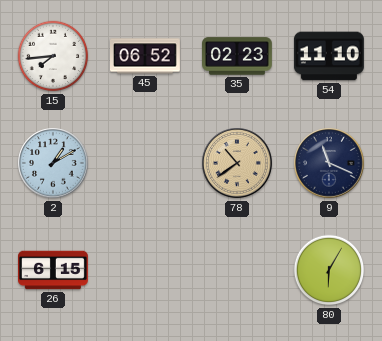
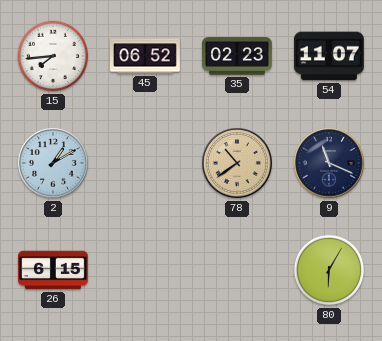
54: 11:10 -> 11:07 (329, 56)
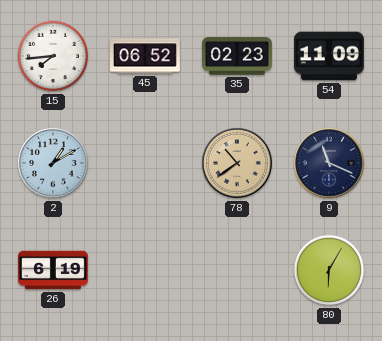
54: 11:07 -> 11:09 (329, 56)
26: 6:15 -> 6:19 (54, 270)
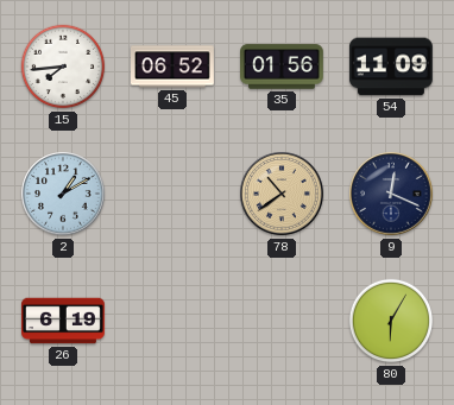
35: 02:23 -> 01:56 (283, 67)
9: 11:19 -> 12:19 (391, 194)
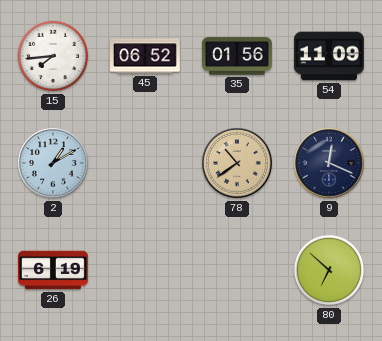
80: 6:05 -> 6:52 (329, 270)
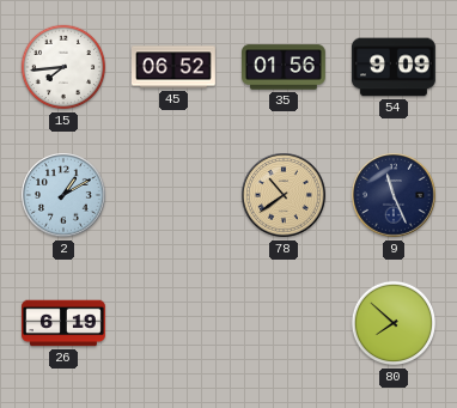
54: 11:09 -> 9:09 (394, 67)
9: 12:19 -> 11:26 (394, 195)
80: 6:52 -> 7:52 (394, 323)
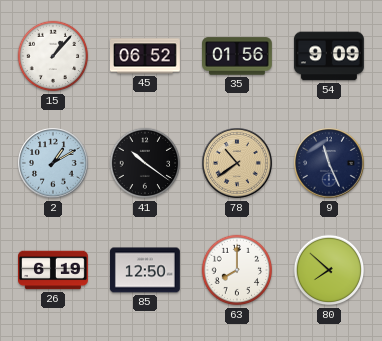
15: 7:44 -> 1:07 (53, 56)
41: none -> 10:21 (145, 163)
85: none -> 12:50 (145, 270)
63: none -> 8:00 (237, 270)
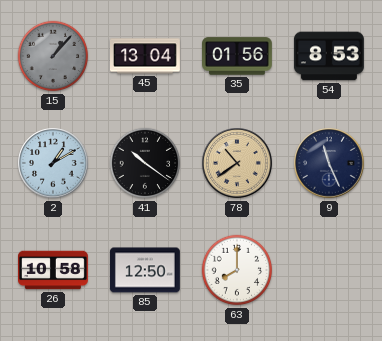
15 dial: white -> grey (53, 56)
45: 06:52 -> 13:04 (146, 56)
54: 9:09 -> 8:53 (329, 56)
26: 6:19 -> 10:58 (54, 270)
80: 7:52 -> none (329, 270)
